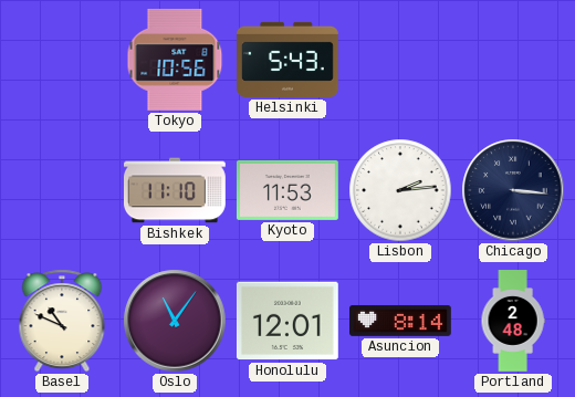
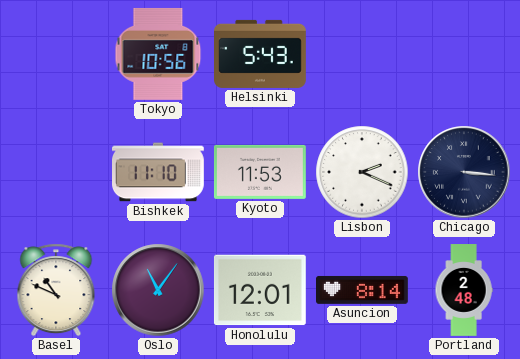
Lisbon: 2:14 -> 2:19 (362, 172)
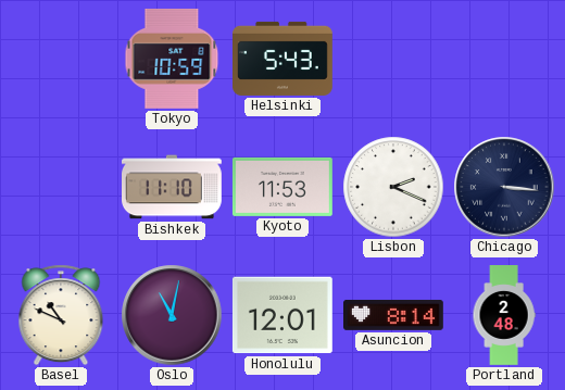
Tokyo: 10:56 -> 10:59 (172, 59)
Oslo: 11:06 -> 11:02 (172, 315)
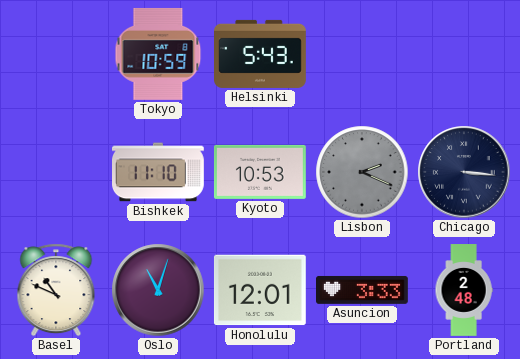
Kyoto: 11:53 -> 10:53 (260, 172)
Lisbon dial: white -> grey (362, 172)
Oslo: 11:02 -> 11:03 (158, 290)
Asuncion: 8:14 -> 3:33 (363, 290)
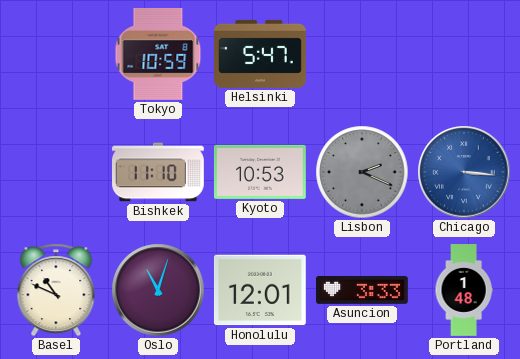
Helsinki: 5:43 -> 5:47 (261, 54)
Chicago dial: navy -> blue (464, 172)
Portland: 2:48 -> 1:48 (464, 290)
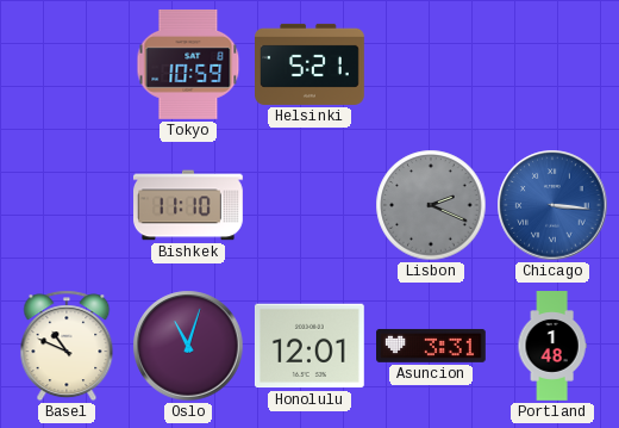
Helsinki: 5:47 -> 5:21 (311, 64)
Kyoto: 10:53 -> none (260, 172)
Asuncion: 3:33 -> 3:31 (432, 346)
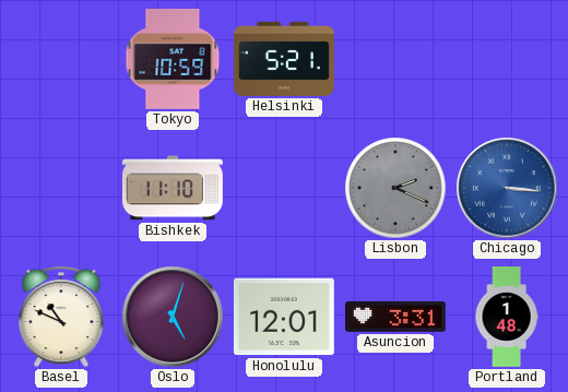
Oslo: 11:03 -> 5:03 (173, 317)
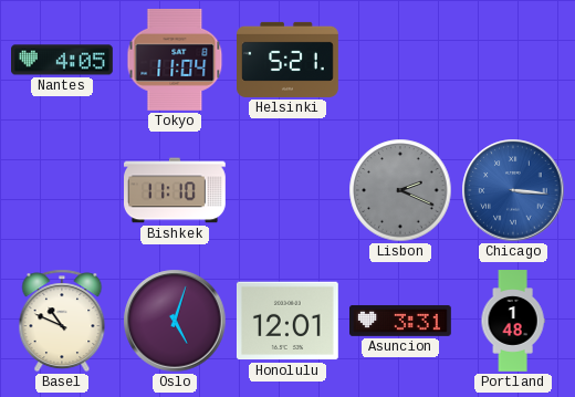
Nantes: none -> 4:05 (63, 60)
Tokyo: 10:59 -> 11:04 (175, 60)
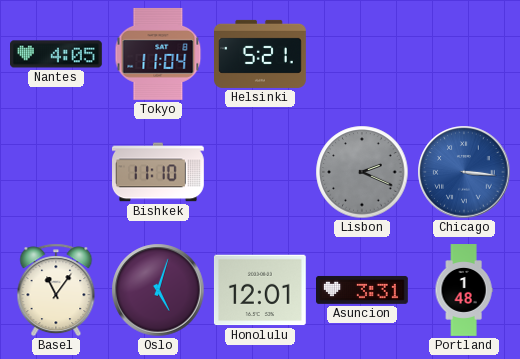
Basel: 10:49 -> 11:06 (56, 290)
